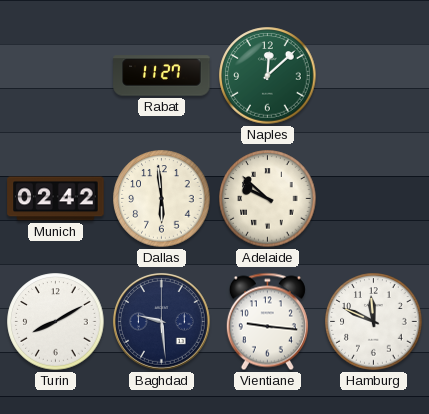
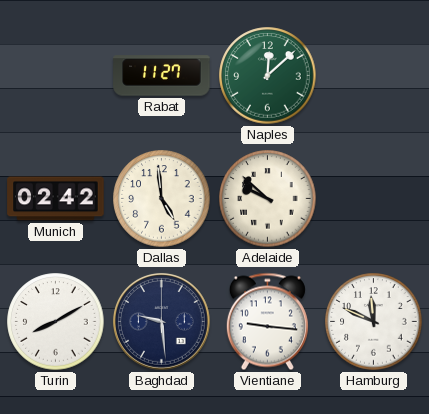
Dallas: 5:59 -> 4:59 (162, 199)
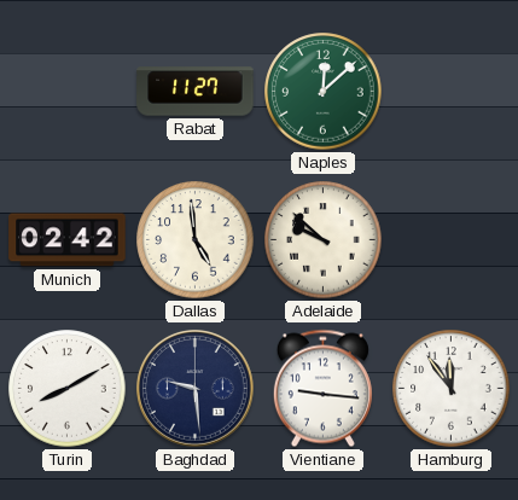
Hamburg: 11:49 -> 11:54 (452, 389)
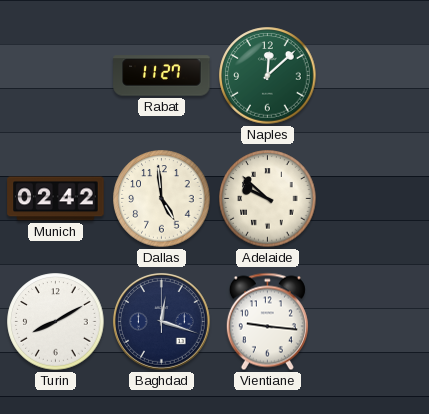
Baghdad: 9:29 -> 12:18 (161, 321)
Hamburg: 11:54 -> none (452, 389)
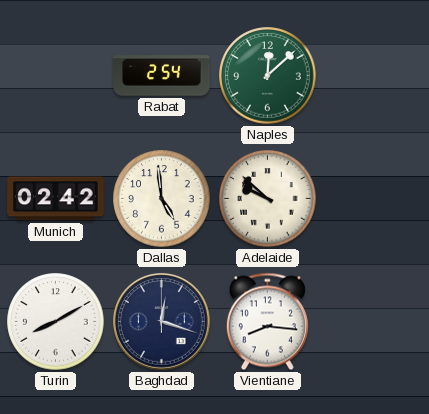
Rabat: 11:27 -> 2:54 (162, 76)
Vientiane: 9:16 -> 8:16 (267, 322)
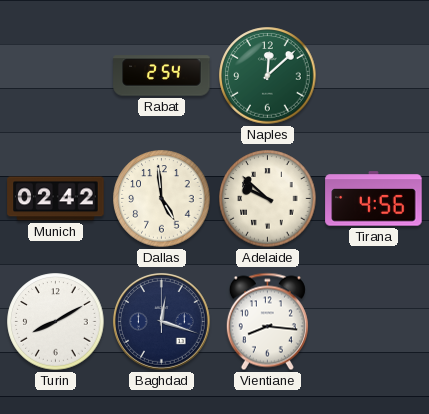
Tirana: none -> 4:56 (374, 199)
